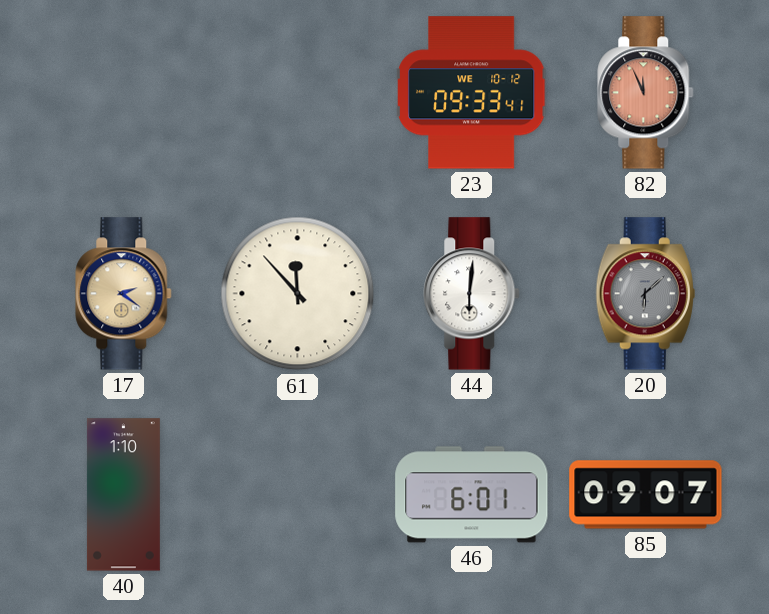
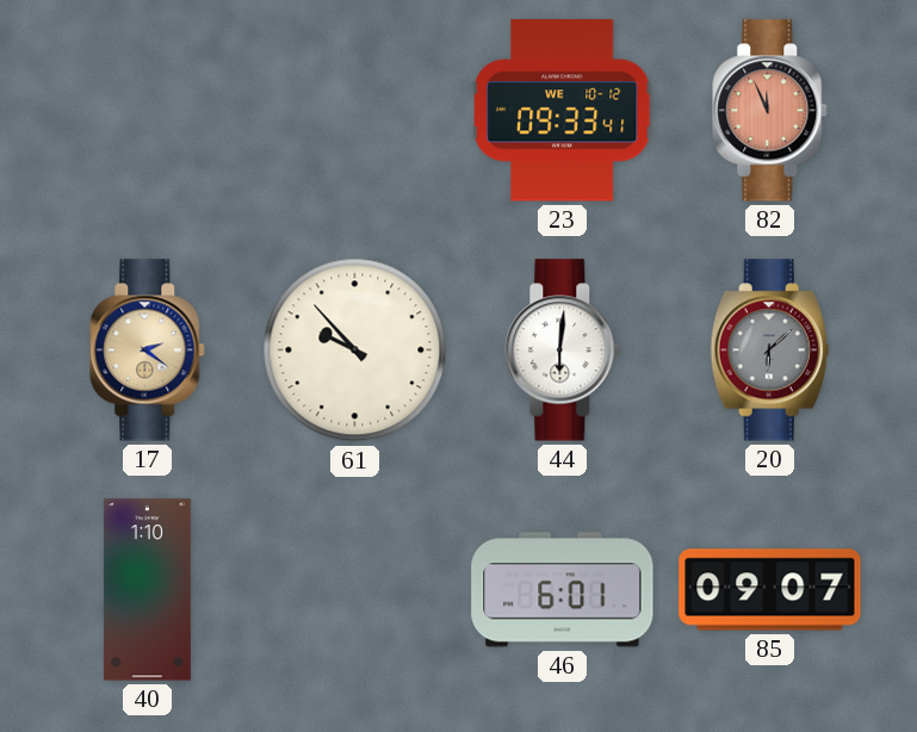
61: 11:53 -> 9:53 (355, 351)
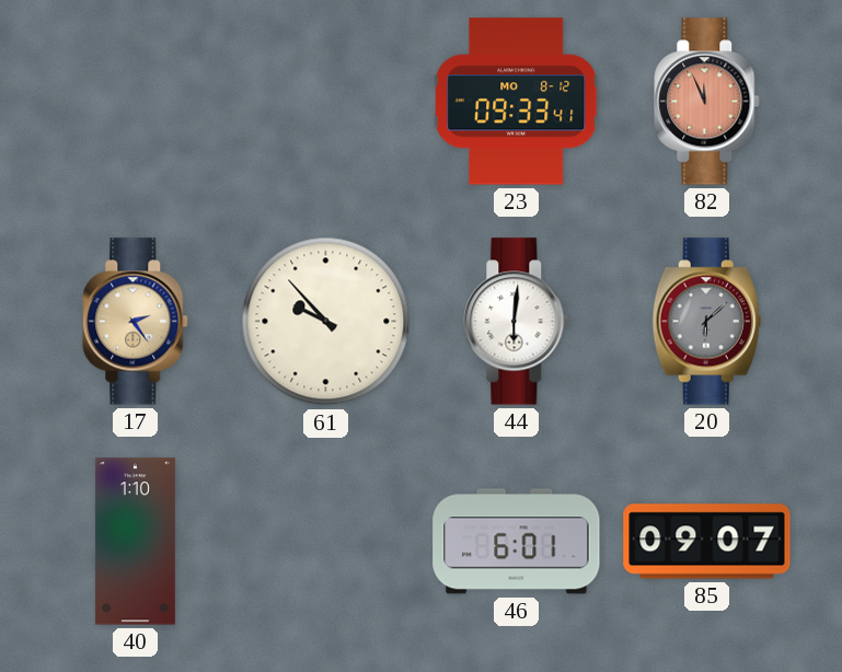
23 date: WE 10-12 -> MO 8-12 (517, 102)
17: 2:21 -> 2:24 (136, 322)
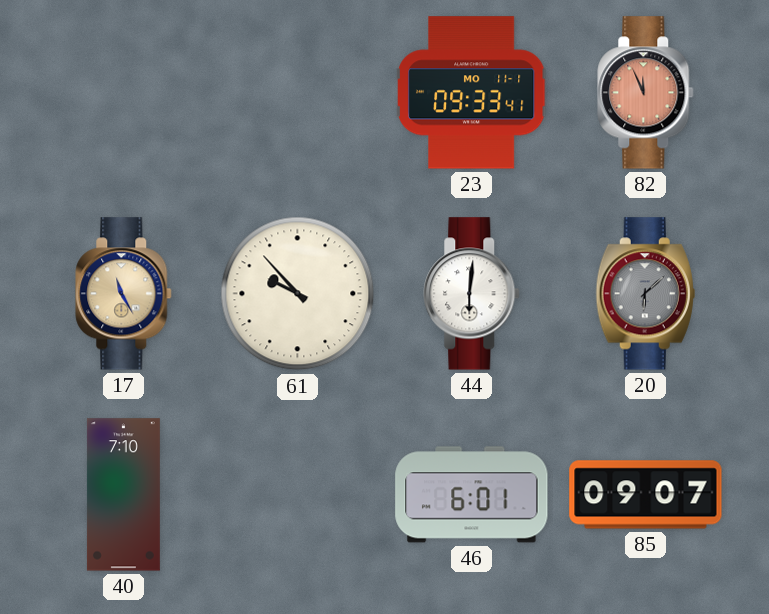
23 date: MO 8-12 -> MO 11-1 (472, 93)
17: 2:24 -> 11:25 (124, 294)
40: 1:10 -> 7:10 (123, 495)
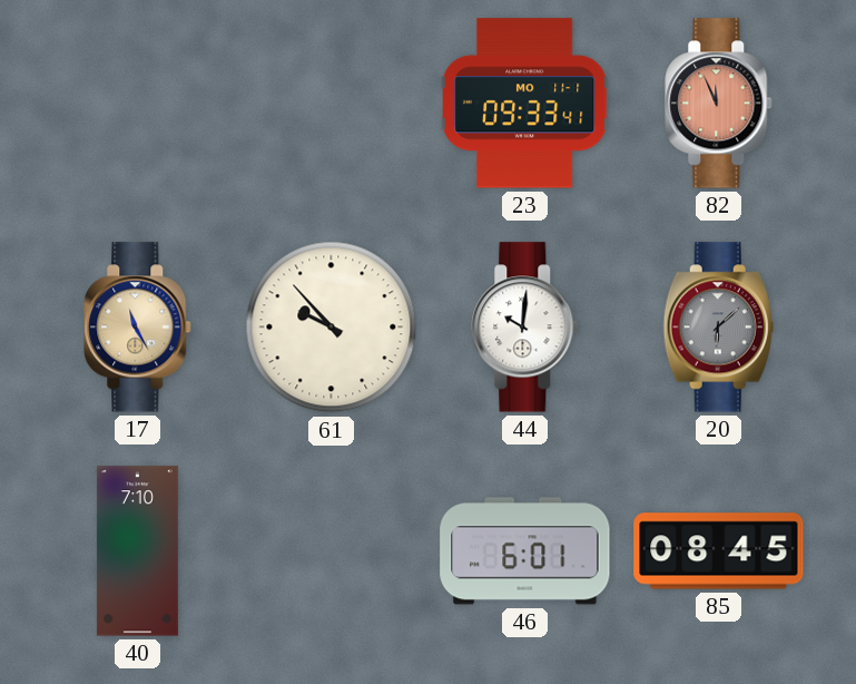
44: 6:01 -> 10:01 (525, 328)
85: 09:07 -> 08:45 (719, 551)
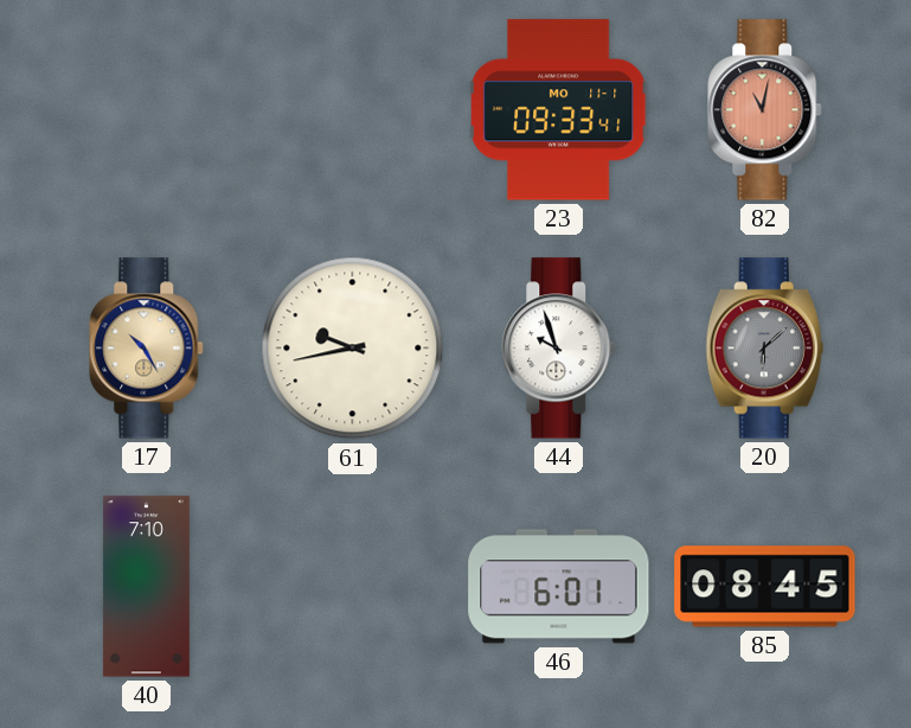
82: 11:56 -> 11:02 (765, 110)
17: 11:25 -> 10:25 (147, 349)
61: 9:53 -> 9:43 (353, 349)
44: 10:01 -> 9:57 (559, 349)
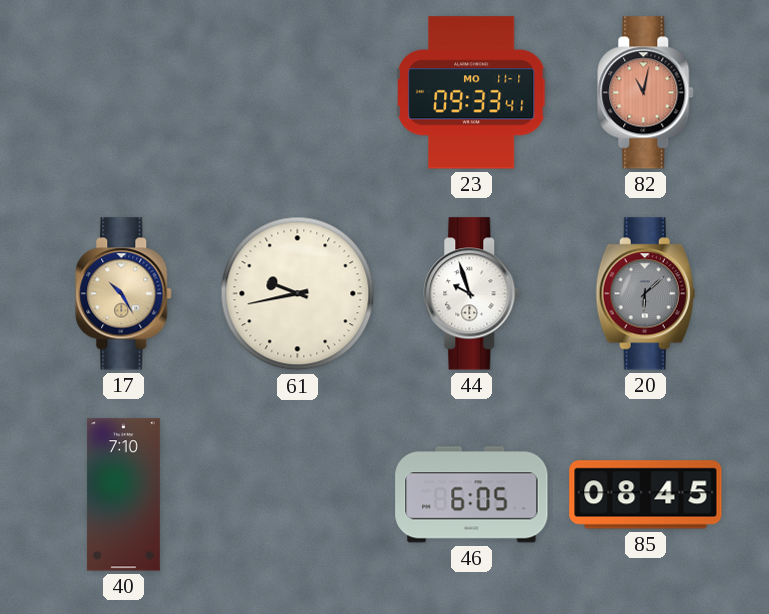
46: 6:01 -> 6:05 (472, 495)
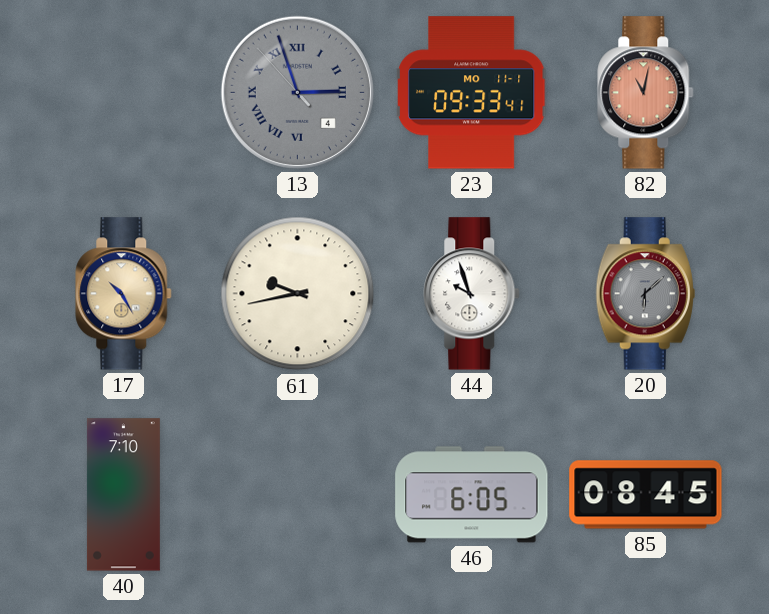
13: none -> 2:56 (297, 92)
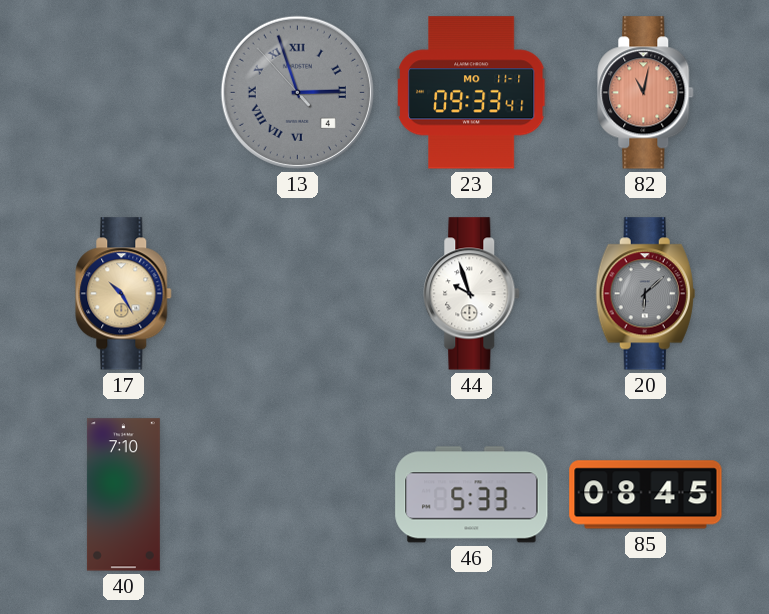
61: 9:43 -> none (298, 294)
46: 6:05 -> 5:33 (472, 495)
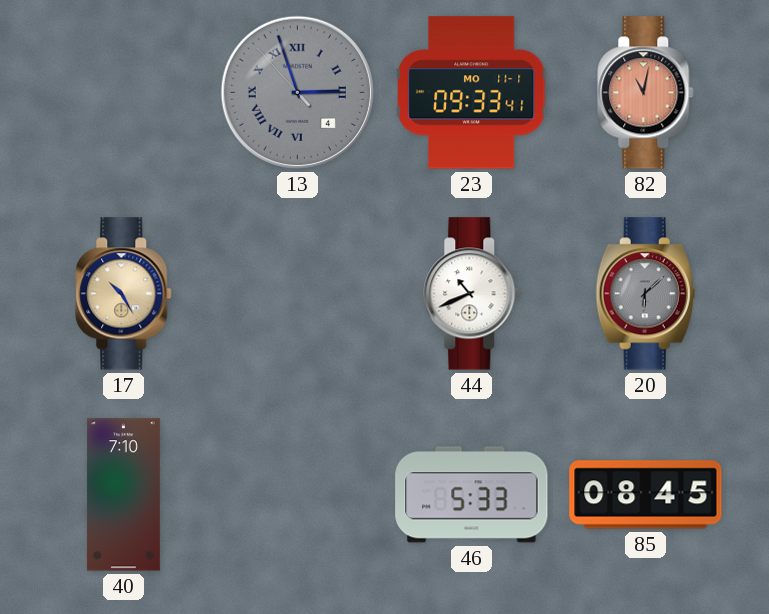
44: 9:57 -> 10:41 (472, 294)
